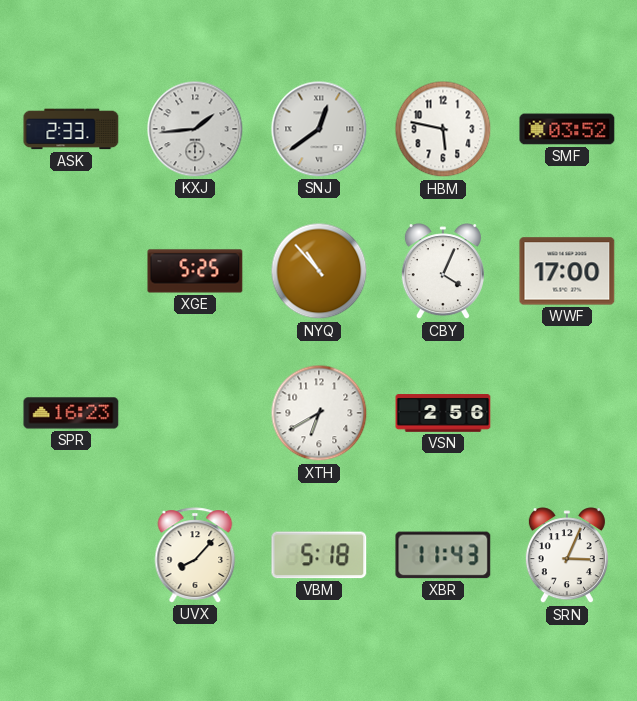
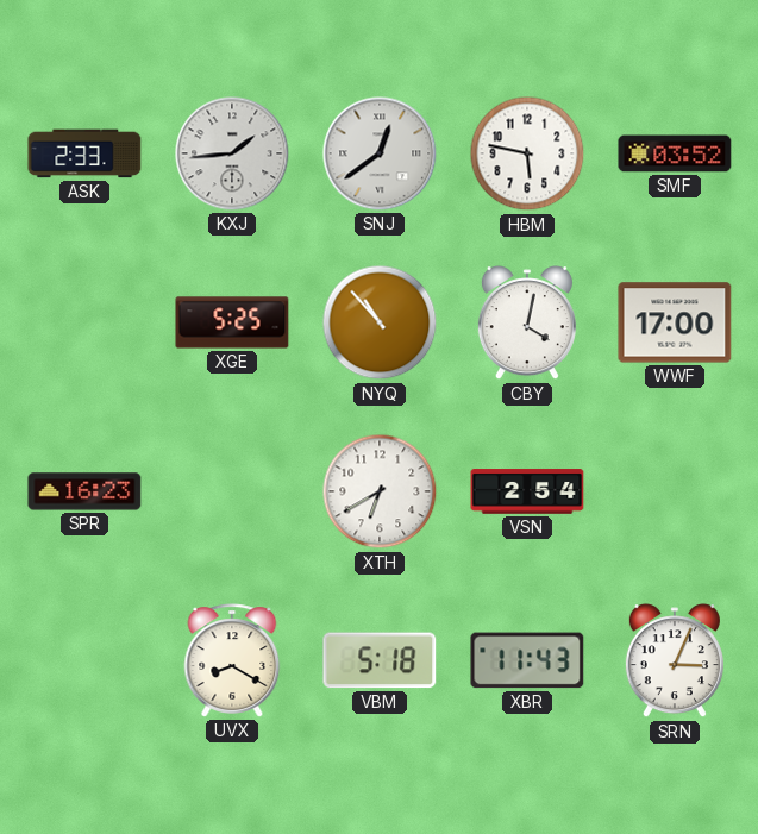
CBY: 4:04 -> 4:02 (527, 324)
VSN: 2:56 -> 2:54 (527, 491)
UVX: 8:07 -> 8:20 (232, 660)
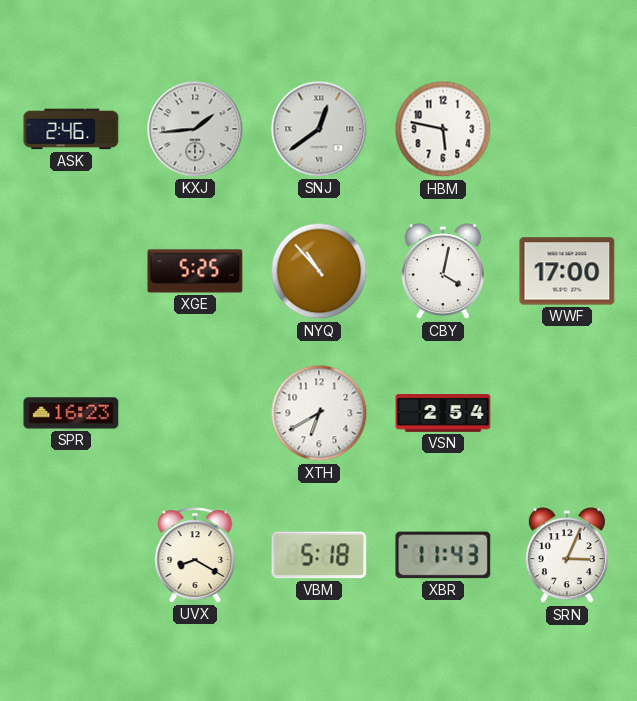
ASK: 2:33 -> 2:46 (71, 129)
SMF: 03:52 -> none (675, 153)
